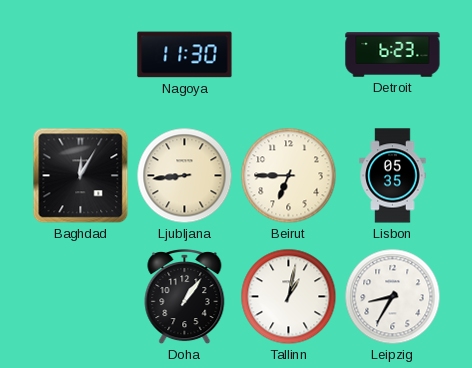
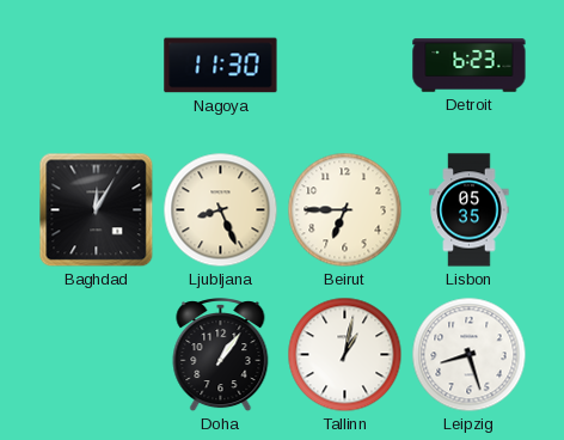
Ljubljana: 8:44 -> 8:26 (221, 210)
Leipzig: 8:35 -> 8:27 (470, 355)
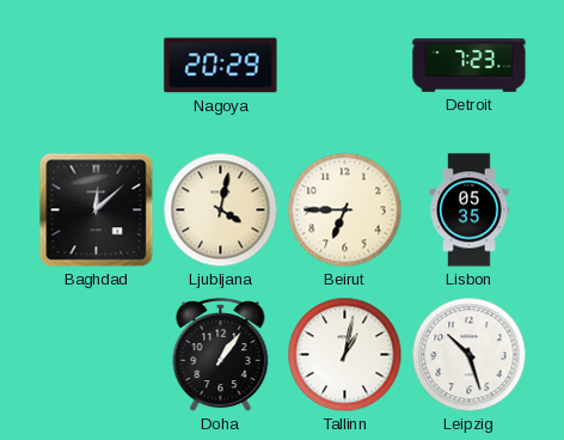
Nagoya: 11:30 -> 20:29 (221, 66)
Detroit: 6:23 -> 7:23 (470, 66)
Baghdad: 12:05 -> 12:08 (97, 210)
Ljubljana: 8:26 -> 4:02 (221, 210)
Leipzig: 8:27 -> 10:27 (470, 355)
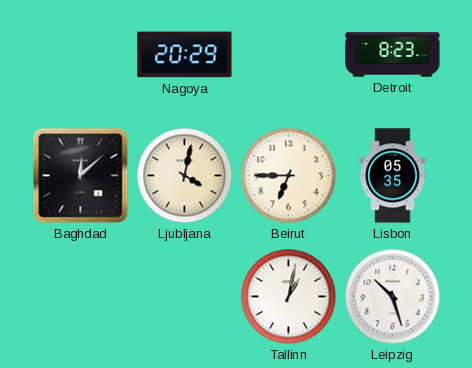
Detroit: 7:23 -> 8:23 (393, 55)
Doha: 1:06 -> none (221, 356)
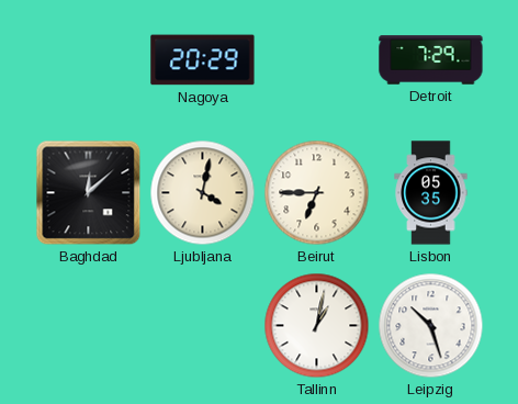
Detroit: 8:23 -> 7:29 (431, 60)
